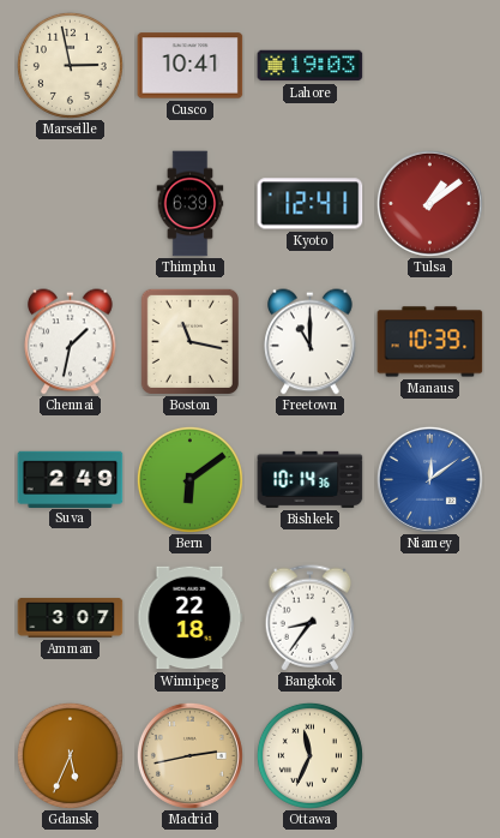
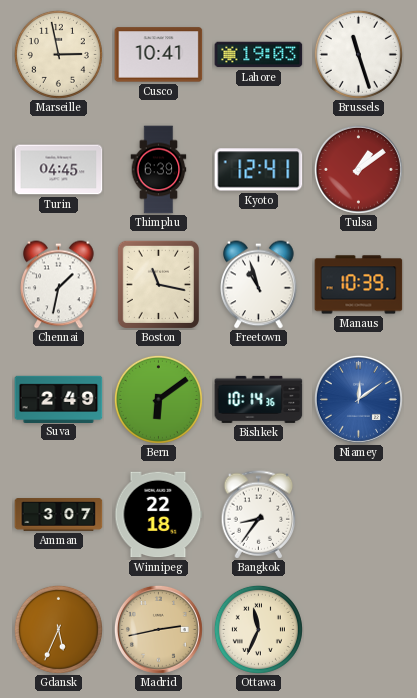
Brussels: none -> 11:27 (358, 54)
Turin: none -> 04:45 (59, 170)
Freetown: 11:00 -> 10:57 (259, 285)
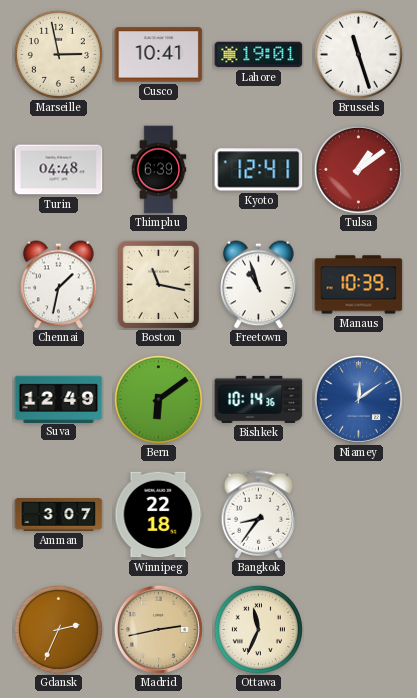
Lahore: 19:03 -> 19:01 (259, 55)
Turin: 04:45 -> 04:48 (59, 170)
Suva: 2:49 -> 12:49 (59, 399)
Gdansk: 5:34 -> 2:34 (58, 629)
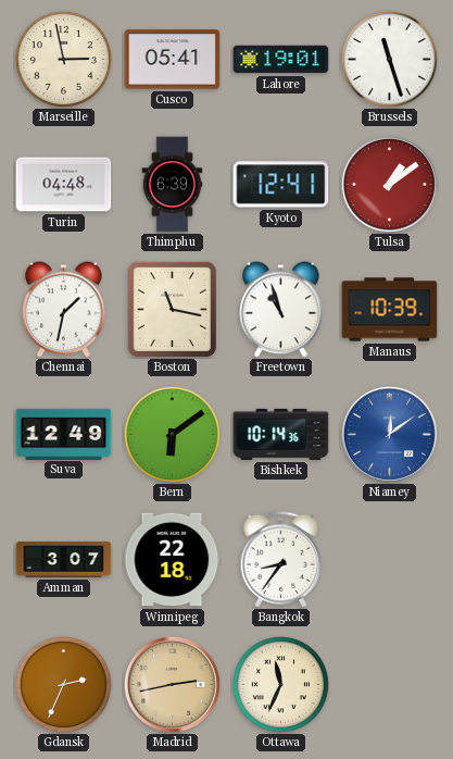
Cusco: 10:41 -> 05:41 (173, 60)
